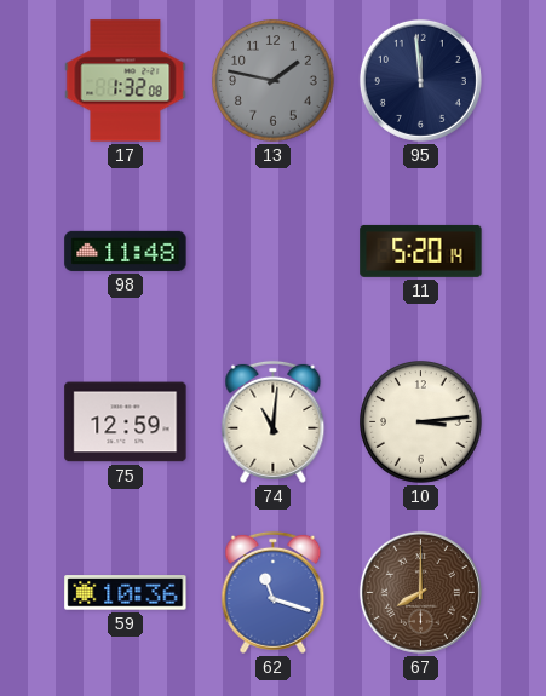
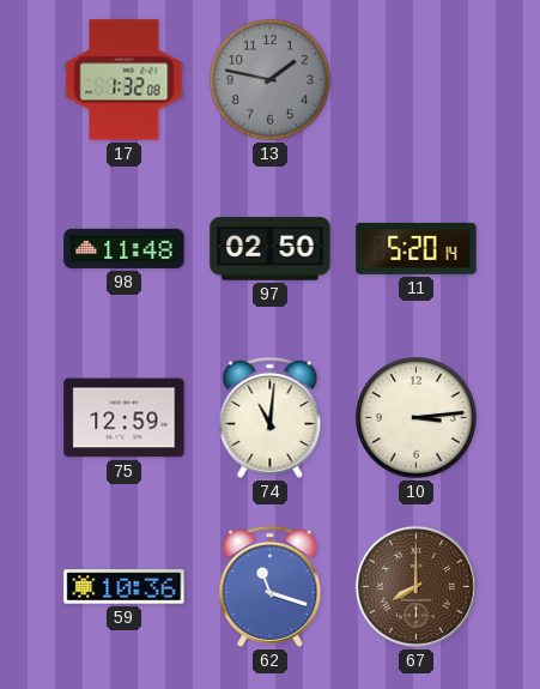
95: 11:59 -> none (420, 80)
97: none -> 02:50 (271, 249)
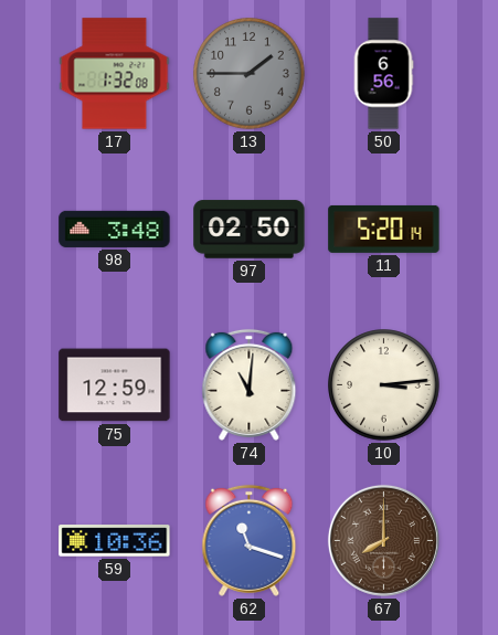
13: 1:47 -> 1:45 (250, 74)
50: none -> 6:56 (383, 74)
98: 11:48 -> 3:48 (115, 229)
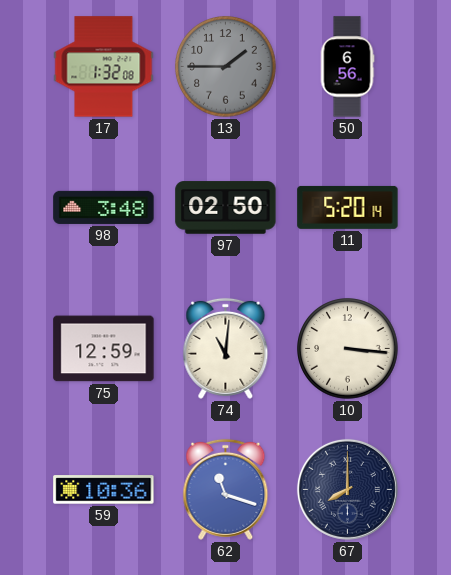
10: 3:14 -> 3:16 (348, 349)
67 dial: brown -> navy (347, 489)
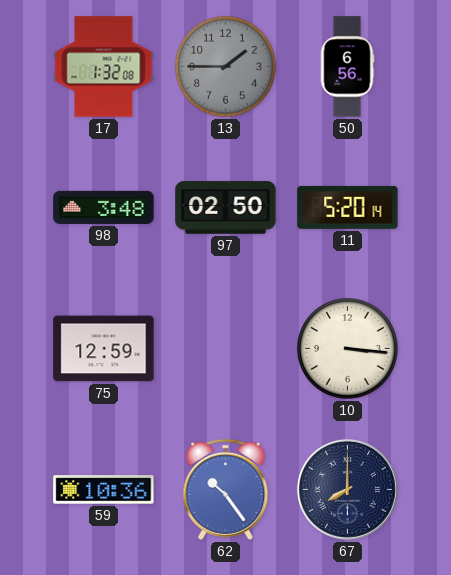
74: 11:01 -> none (226, 348)
62: 11:18 -> 10:24 (226, 489)
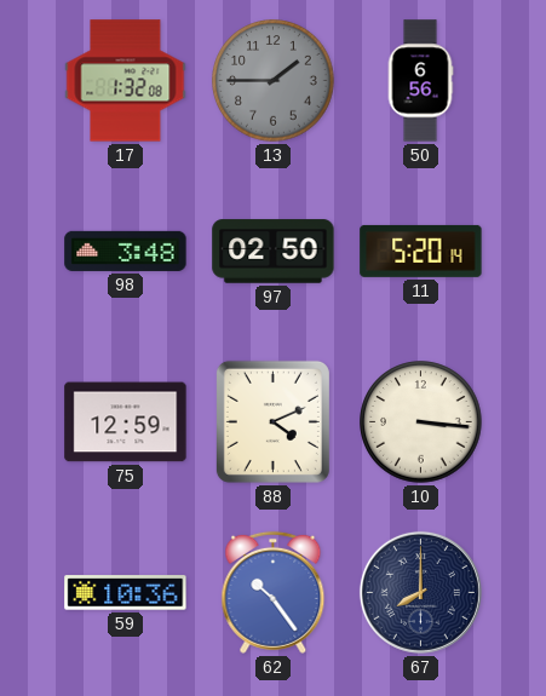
88: none -> 4:11 (272, 421)
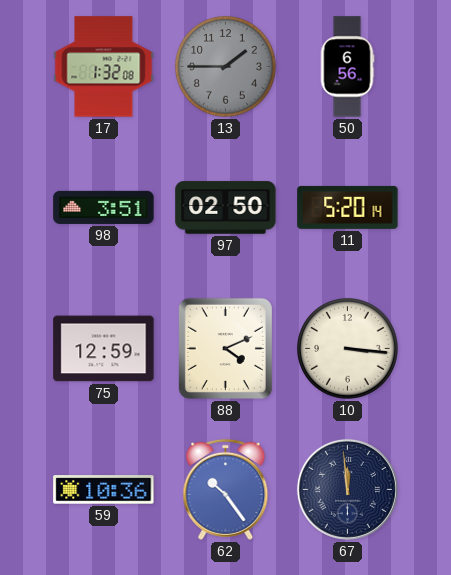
98: 3:48 -> 3:51 (104, 207)
67: 8:00 -> 11:59 (347, 489)
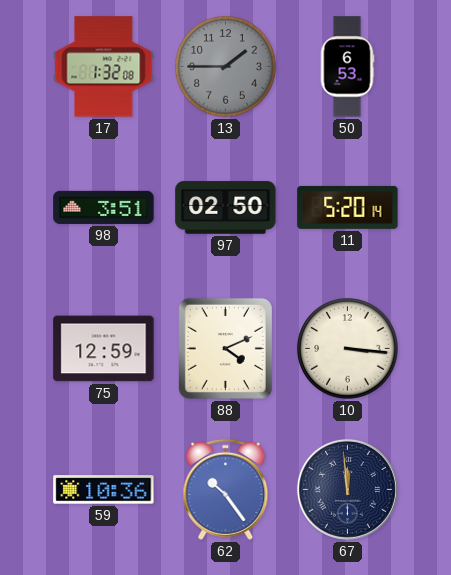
50: 6:56 -> 6:53 (347, 67)
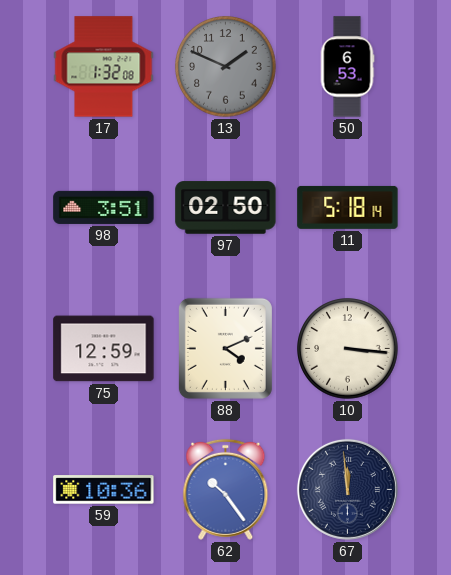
13: 1:45 -> 1:49 (226, 67)
11: 5:20 -> 5:18 (348, 207)
